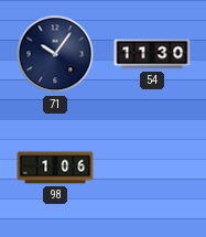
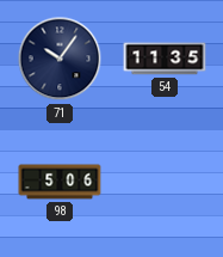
54: 11:30 -> 11:35 (165, 59)
98: 1:06 -> 5:06 (60, 182)
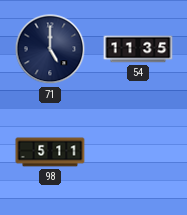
71: 10:06 -> 5:00 (50, 49)
98: 5:06 -> 5:11 (50, 152)
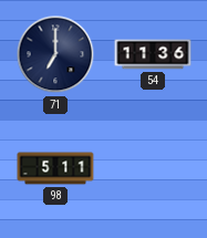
71: 5:00 -> 7:00 (55, 54)
54: 11:35 -> 11:36 (153, 54)
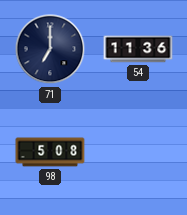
98: 5:11 -> 5:08 (50, 152)
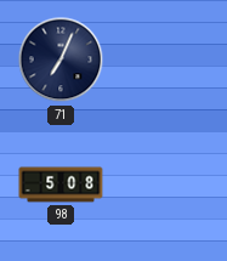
71: 7:00 -> 7:04 (61, 59)
54: 11:36 -> none (138, 49)
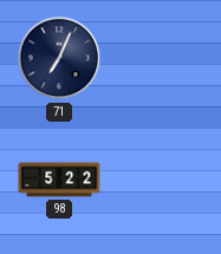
98: 5:08 -> 5:22 (59, 180)
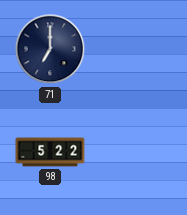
71: 7:04 -> 7:00 (50, 49)
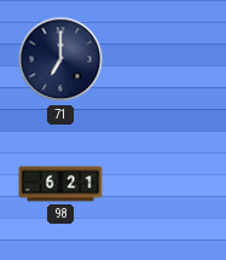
98: 5:22 -> 6:21 (60, 184)
